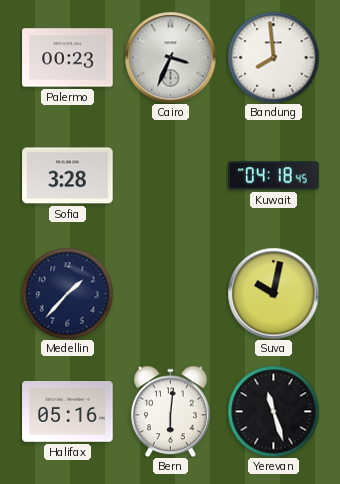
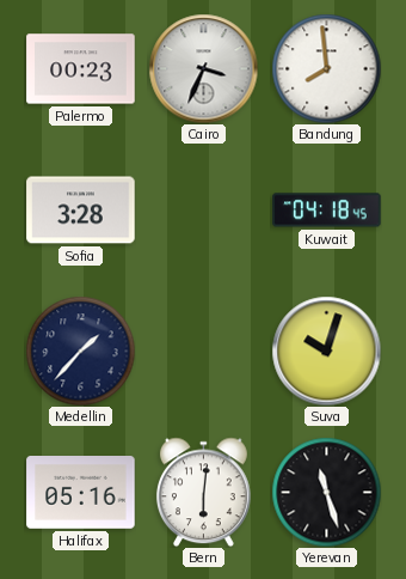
Suva: 10:02 -> 10:03 (326, 351)
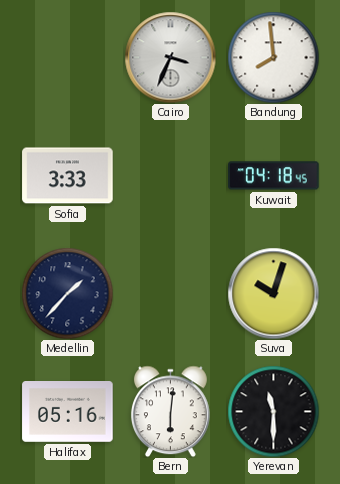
Palermo: 00:23 -> none (81, 69)
Sofia: 3:28 -> 3:33 (68, 176)
Yerevan: 11:27 -> 11:30 (273, 411)
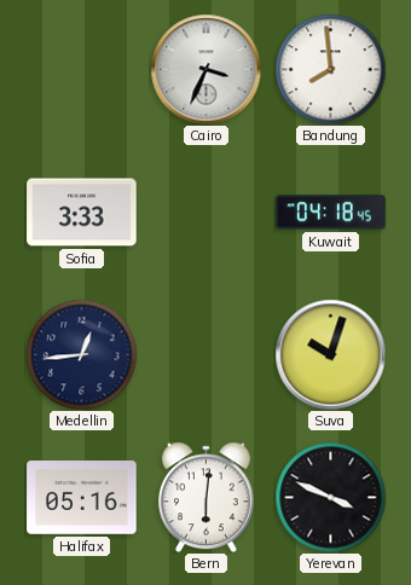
Medellin: 1:37 -> 12:44 (81, 354)
Yerevan: 11:30 -> 3:49 (330, 497)
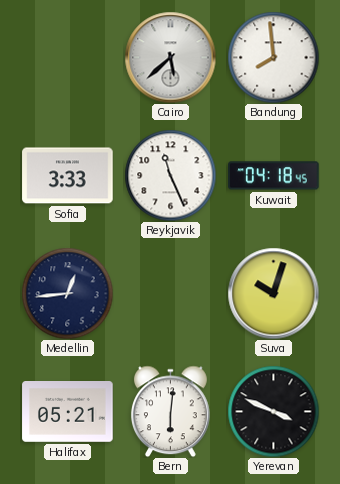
Cairo: 3:34 -> 5:38 (170, 57)
Reykjavik: none -> 11:26 (170, 175)
Halifax: 05:16 -> 05:21 (68, 412)
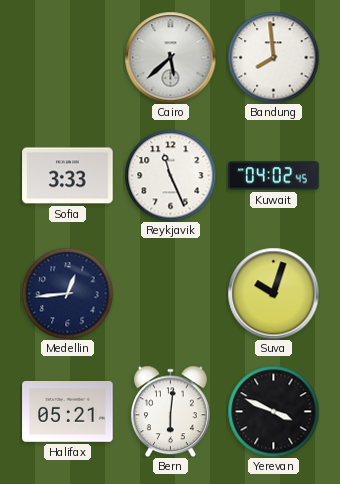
Kuwait: 04:18 -> 04:02 (274, 176)
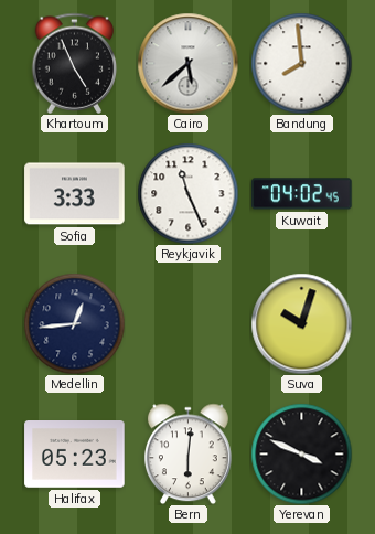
Khartoum: none -> 4:56 (75, 63)
Halifax: 05:21 -> 05:23 (75, 455)
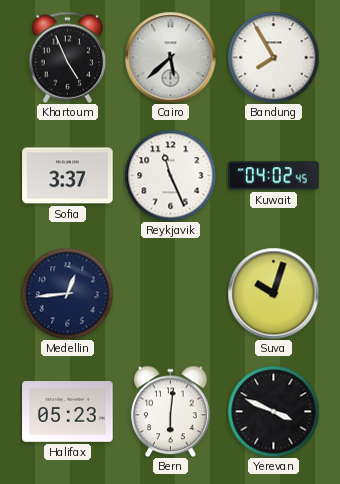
Bandung: 7:59 -> 7:55 (273, 57)
Sofia: 3:33 -> 3:37 (68, 176)
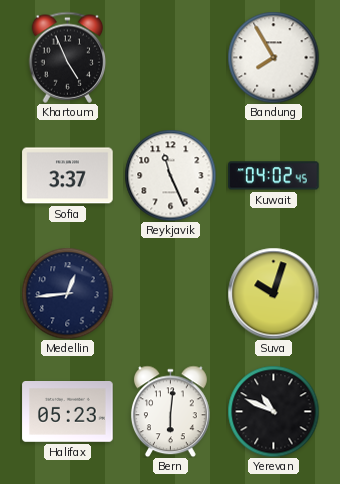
Cairo: 5:38 -> none (170, 57)
Yerevan: 3:49 -> 10:49 (273, 411)
